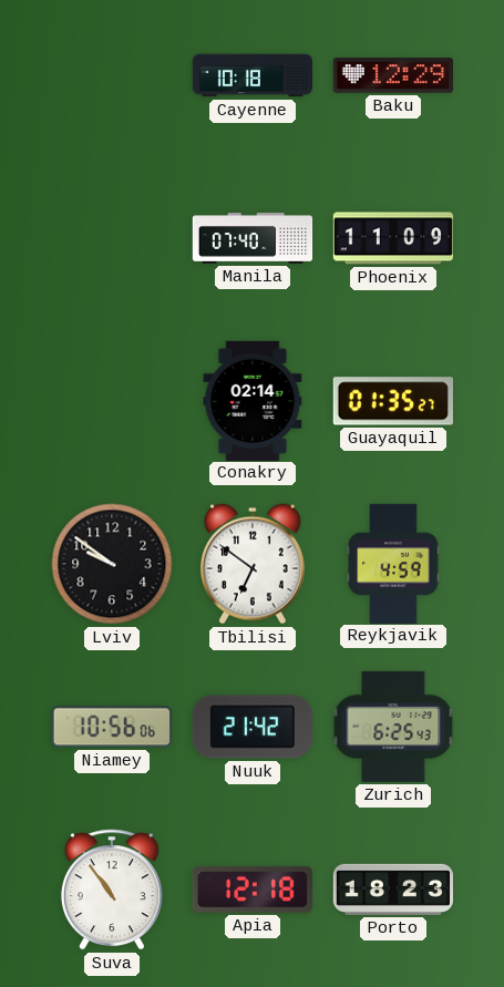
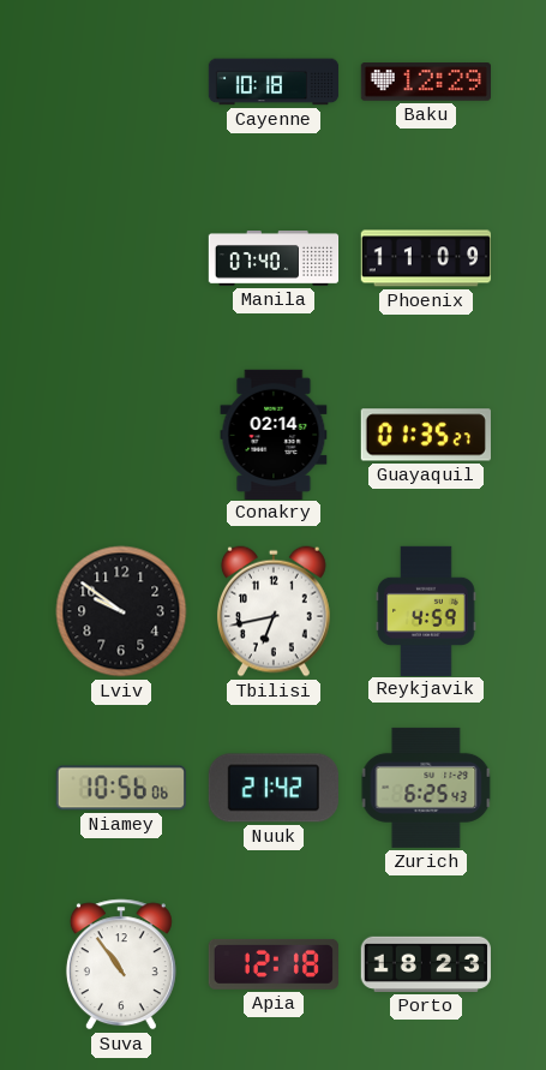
Tbilisi: 6:51 -> 6:43 (274, 611)
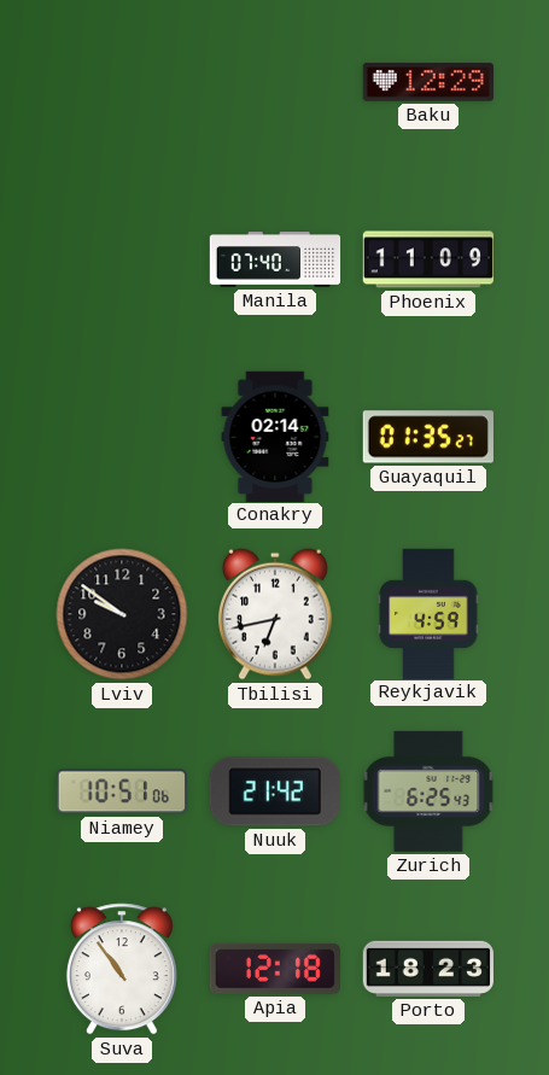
Cayenne: 10:18 -> none (274, 82)
Niamey: 10:56 -> 10:51 (122, 791)
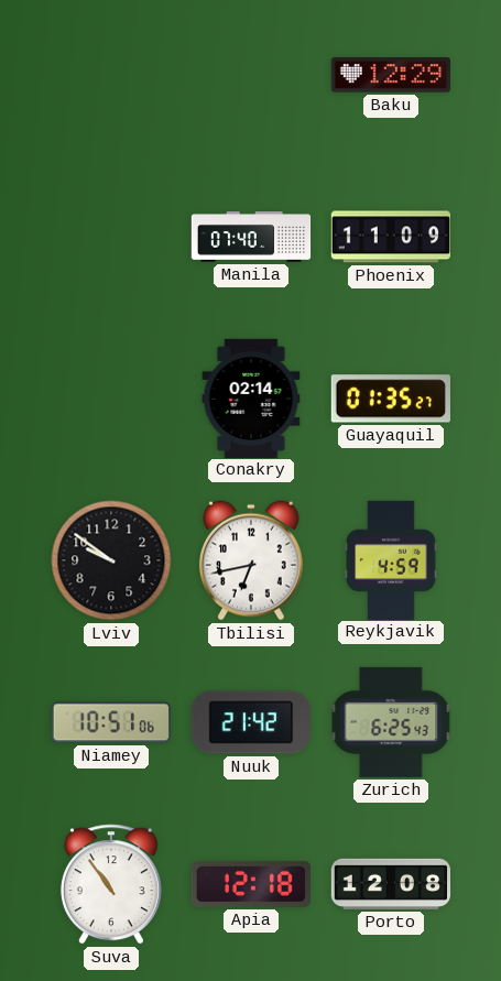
Porto: 18:23 -> 12:08 (390, 884)
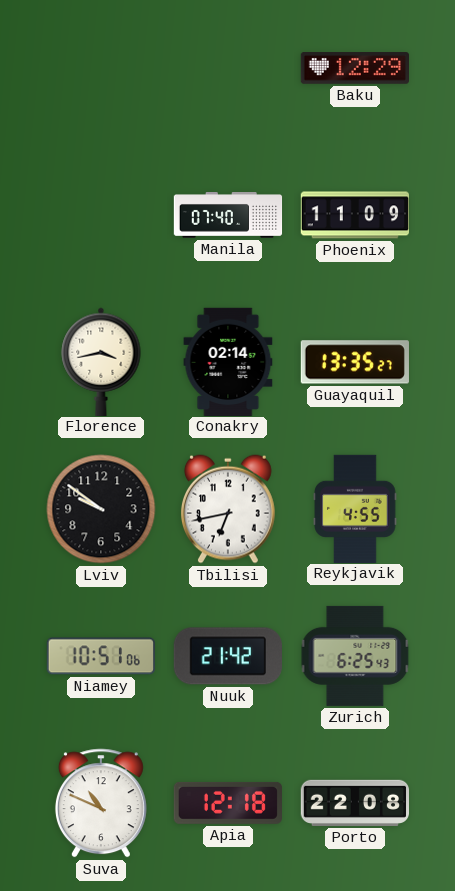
Florence: none -> 3:43 (101, 361)
Guayaquil: 01:35 -> 13:35 (355, 362)
Reykjavik: 4:59 -> 4:55 (355, 508)
Suva: 10:54 -> 10:49 (101, 803)
Porto: 12:08 -> 22:08 (354, 803)
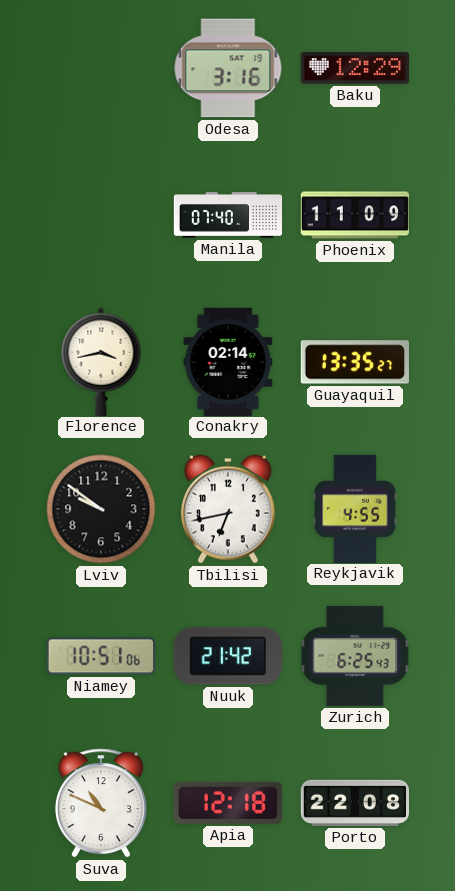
Odesa: none -> 3:16 (228, 68)
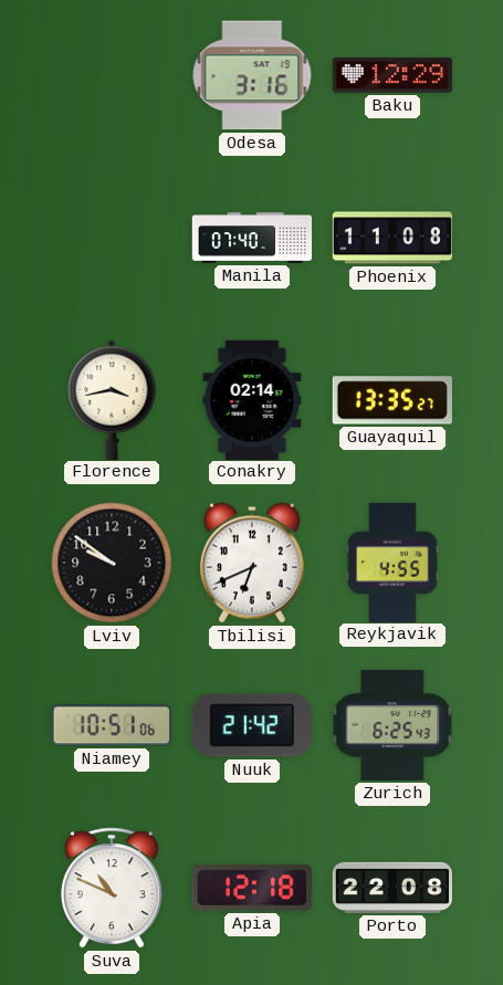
Phoenix: 11:09 -> 11:08 (391, 238)
Tbilisi: 6:43 -> 6:41 (252, 563)
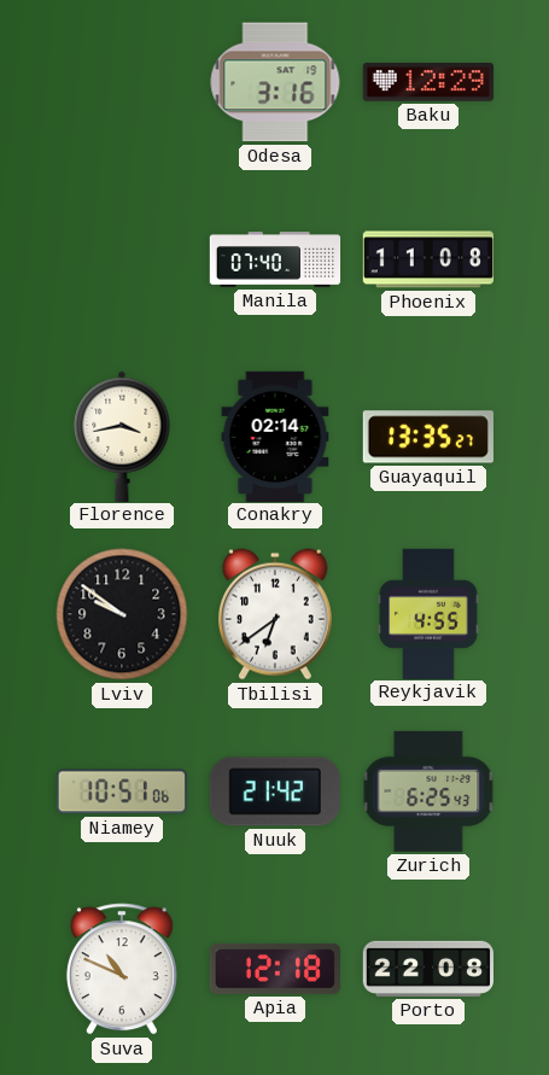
Tbilisi: 6:41 -> 6:39 (275, 614)
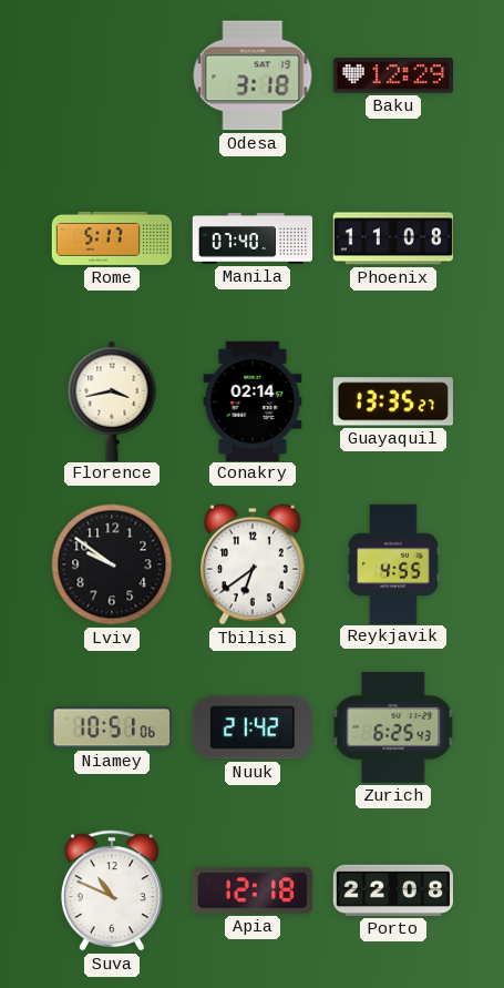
Odesa: 3:16 -> 3:18 (253, 75)
Rome: none -> 5:17 (112, 238)
